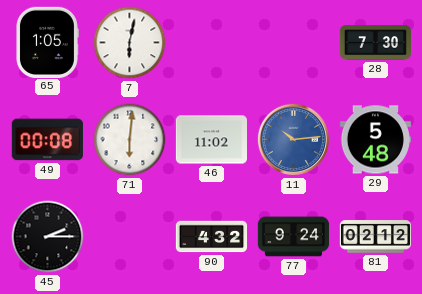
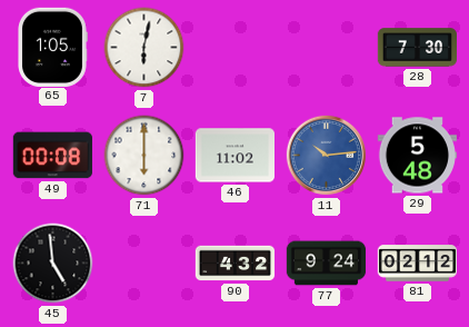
71: 6:01 -> 6:00 (144, 156)
45: 2:15 -> 4:59 (53, 264)
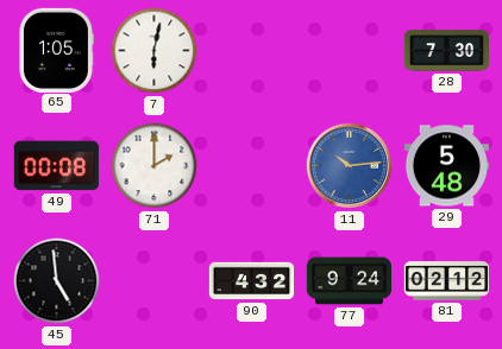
71: 6:00 -> 2:00 (155, 166)
46: 11:02 -> none (234, 156)
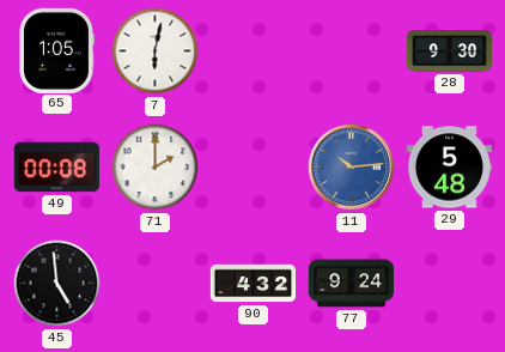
28: 7:30 -> 9:30 (450, 51)
81: 02:12 -> none (446, 281)
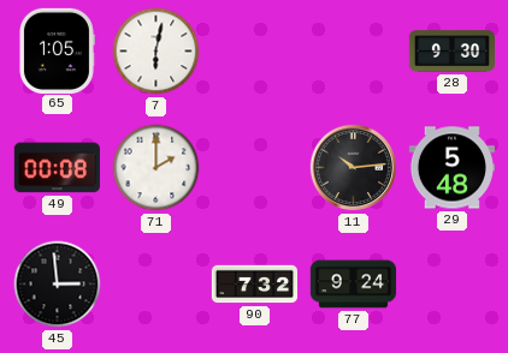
11 dial: blue -> black (354, 168)
45: 4:59 -> 2:59 (58, 285)
90: 4:32 -> 7:32 (255, 285)
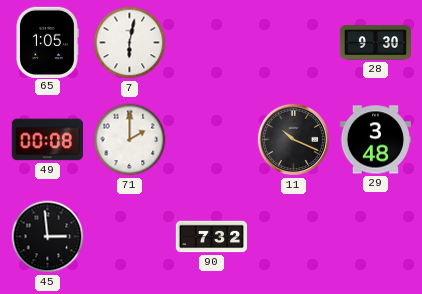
11: 10:14 -> 10:19 (294, 140)
29: 5:48 -> 3:48 (375, 140)
77: 9:24 -> none (354, 285)
